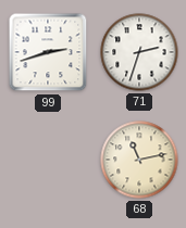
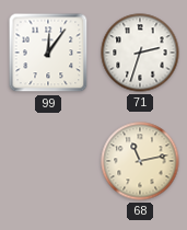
99: 2:42 -> 12:06 (48, 53)
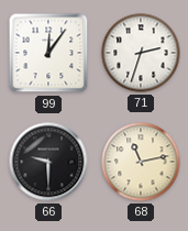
66: none -> 9:30 (48, 162)
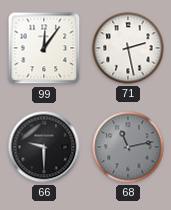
71: 2:33 -> 2:28 (128, 48)
68 dial: cream -> grey (128, 147)
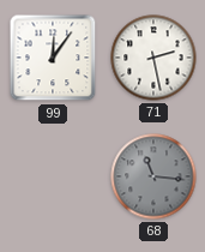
66: 9:30 -> none (44, 147)
68: 11:13 -> 11:16 (153, 176)
